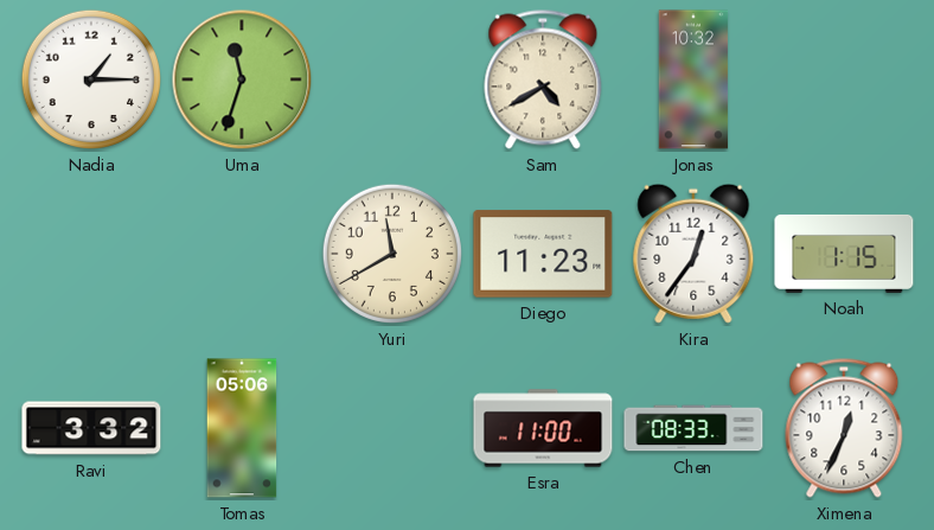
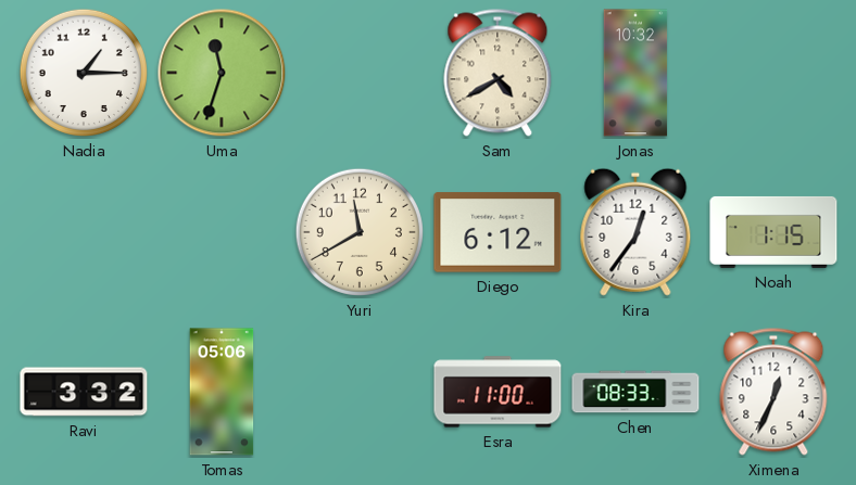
Diego: 11:23 -> 6:12 (498, 232)
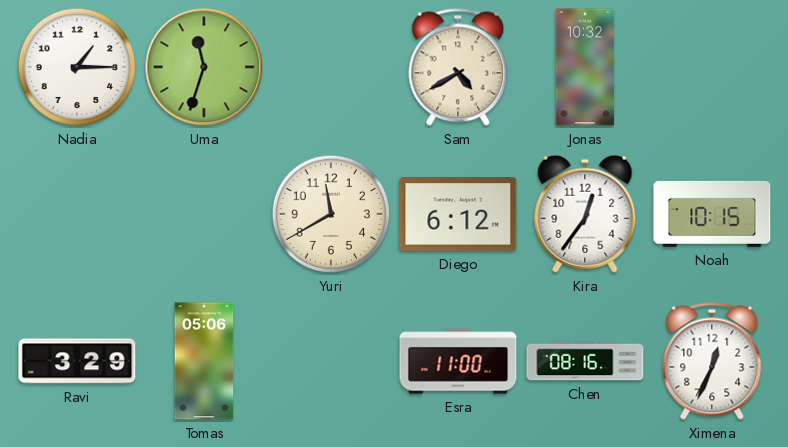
Noah: 1:15 -> 10:15 (712, 214)
Ravi: 3:32 -> 3:29 (77, 361)
Chen: 08:33 -> 08:16 (585, 361)
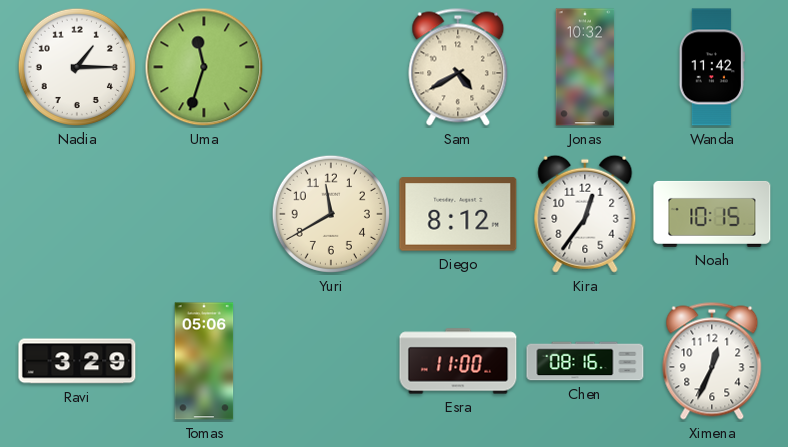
Wanda: none -> 11:42 (712, 67)
Diego: 6:12 -> 8:12 (458, 214)
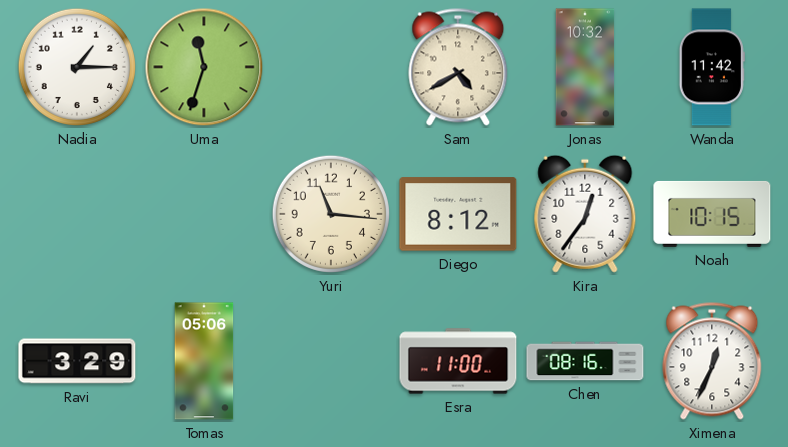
Yuri: 11:40 -> 11:16 (331, 214)
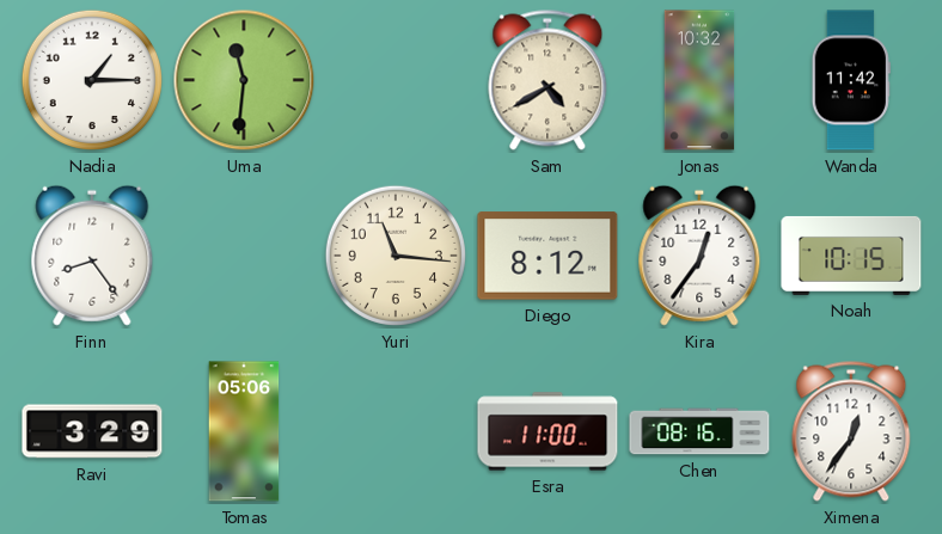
Uma: 11:33 -> 11:31 (244, 80)
Finn: none -> 8:24 (92, 256)
Ximena: 12:34 -> 12:36 (851, 431)
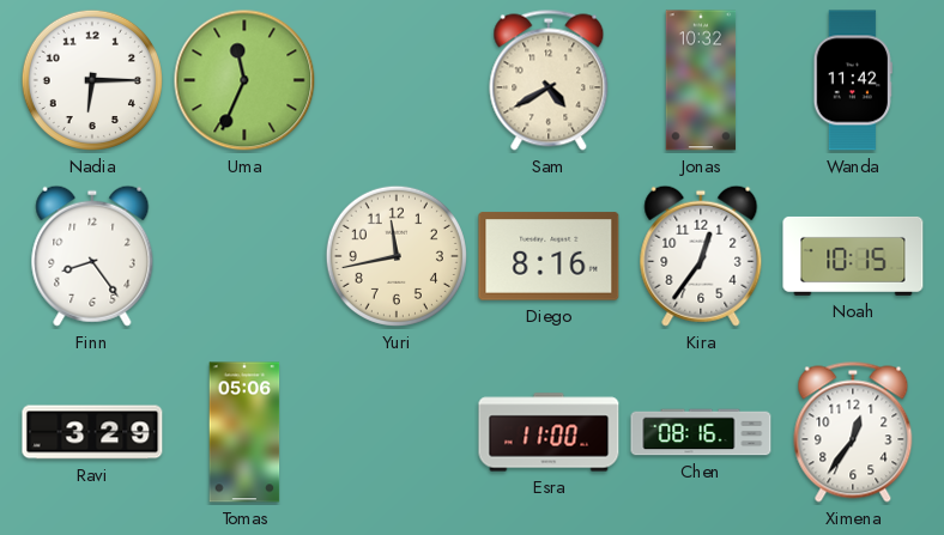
Nadia: 1:15 -> 6:15 (92, 80)
Uma: 11:31 -> 11:34 (244, 80)
Yuri: 11:16 -> 11:43 (397, 256)
Diego: 8:12 -> 8:16 (549, 256)
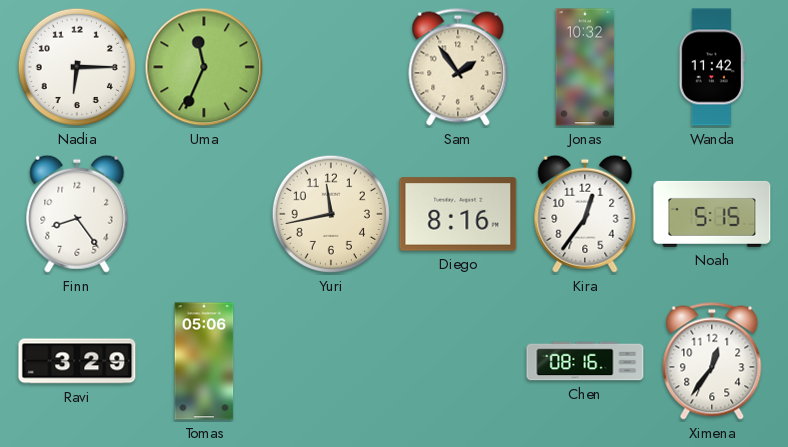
Sam: 4:40 -> 1:54 (458, 67)
Noah: 10:15 -> 5:15 (712, 214)
Esra: 11:00 -> none (549, 432)
